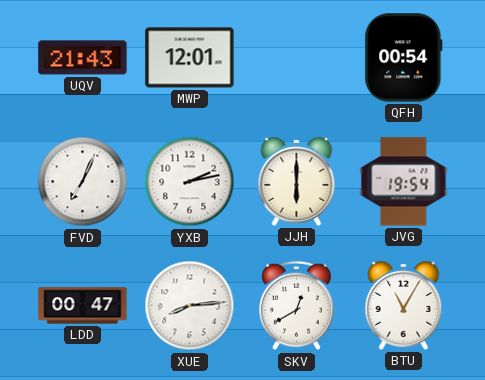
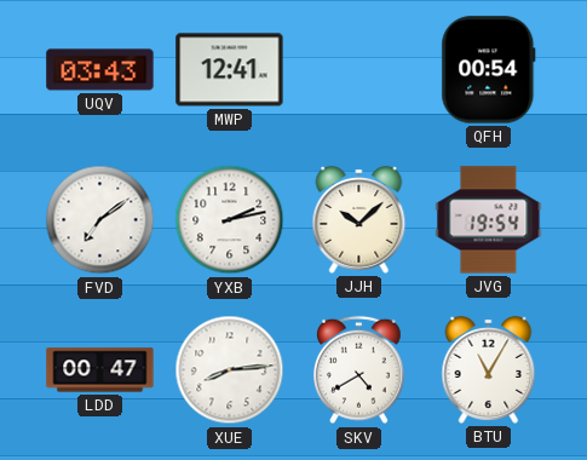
UQV: 21:43 -> 03:43 (100, 70)
MWP: 12:01 -> 12:41 (230, 70)
FVD: 7:04 -> 7:09 (100, 220)
JJH: 6:00 -> 10:08 (359, 219)
SKV: 12:40 -> 4:40 (359, 370)
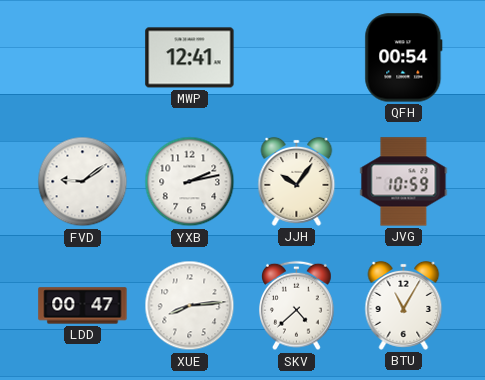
UQV: 03:43 -> none (100, 70)
FVD: 7:09 -> 9:09 (83, 182)
JJH: 10:08 -> 10:06 (297, 181)
JVG: 19:54 -> 10:59 (404, 182)
SKV: 4:40 -> 4:38 (297, 306)
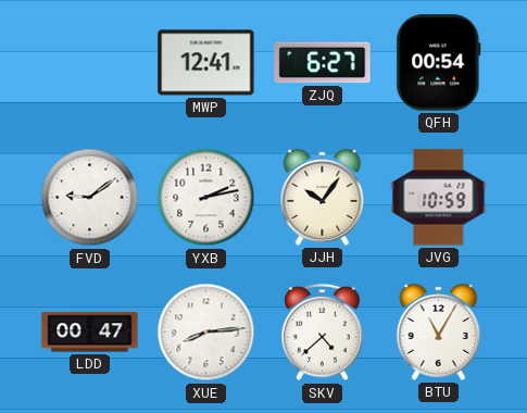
ZJQ: none -> 6:27 (323, 63)
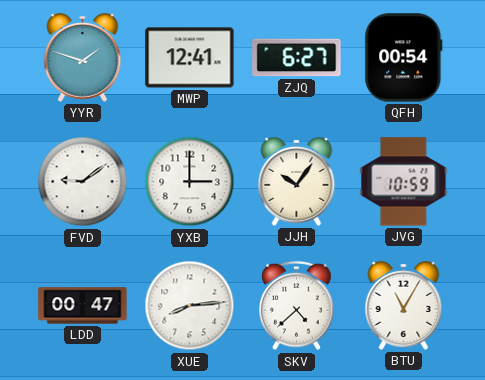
YYR: none -> 1:48 (83, 57)
YXB: 2:13 -> 3:00 (190, 182)
